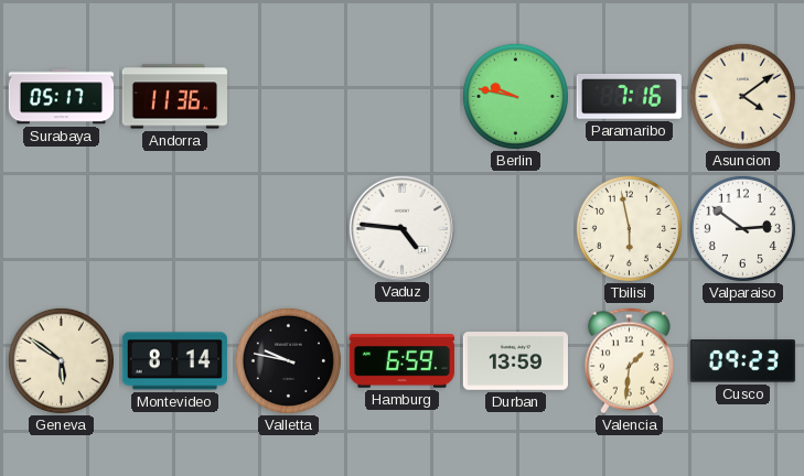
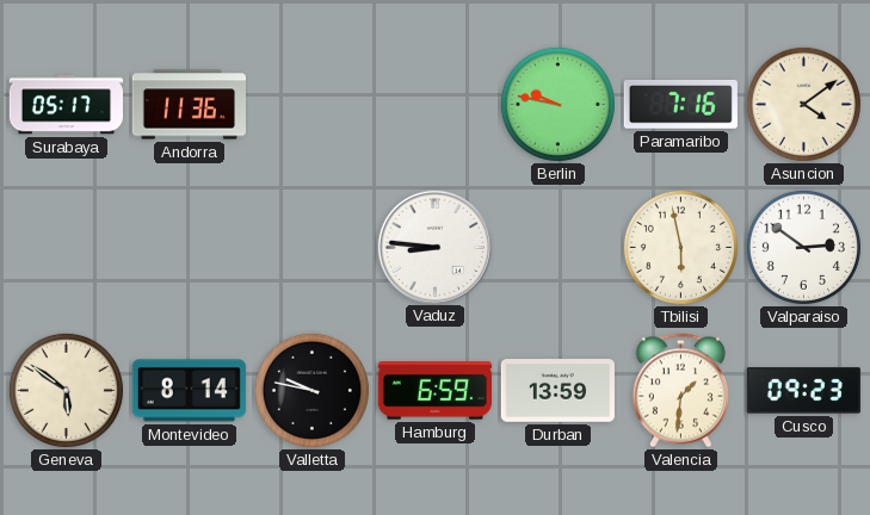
Vaduz: 4:46 -> 8:46 (434, 247)
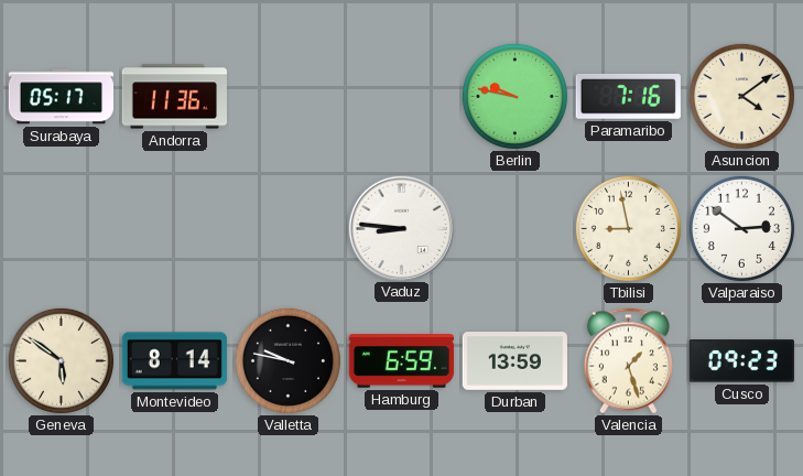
Tbilisi: 5:58 -> 8:58 (628, 228)
Valencia: 1:31 -> 1:27 (628, 361)
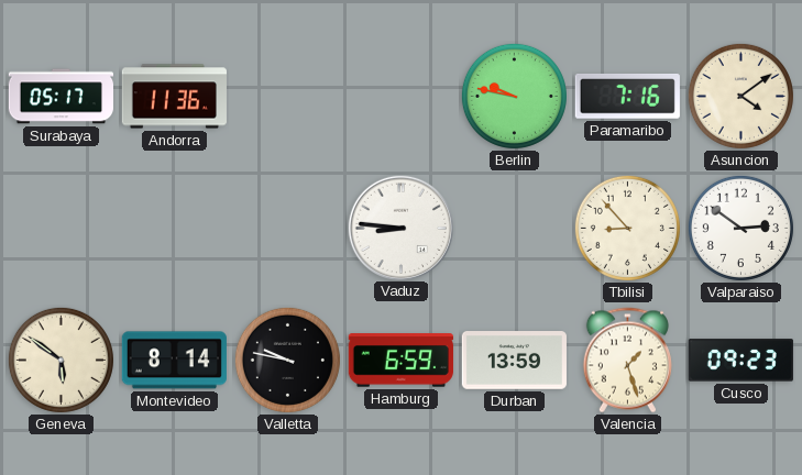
Tbilisi: 8:58 -> 8:53 (627, 228)
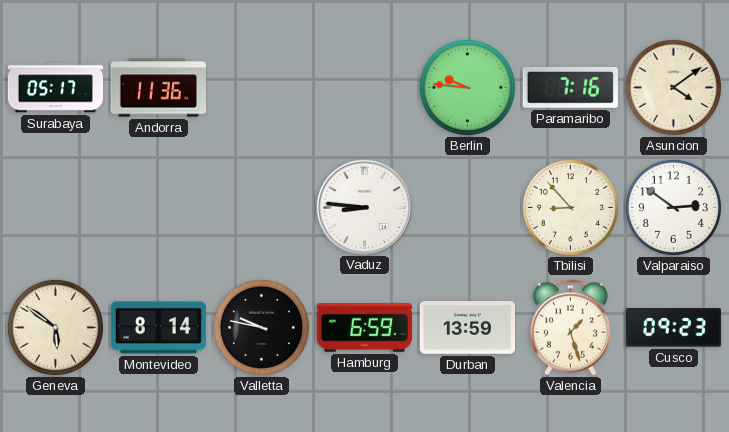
Berlin: 9:47 -> 9:46 (467, 87)
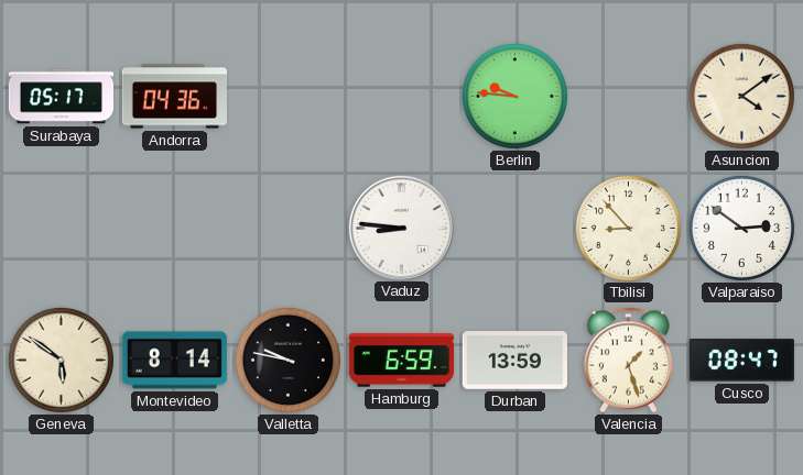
Andorra: 11:36 -> 04:36 (174, 97)
Paramaribo: 7:16 -> none (570, 87)
Cusco: 09:23 -> 08:47 (741, 361)
